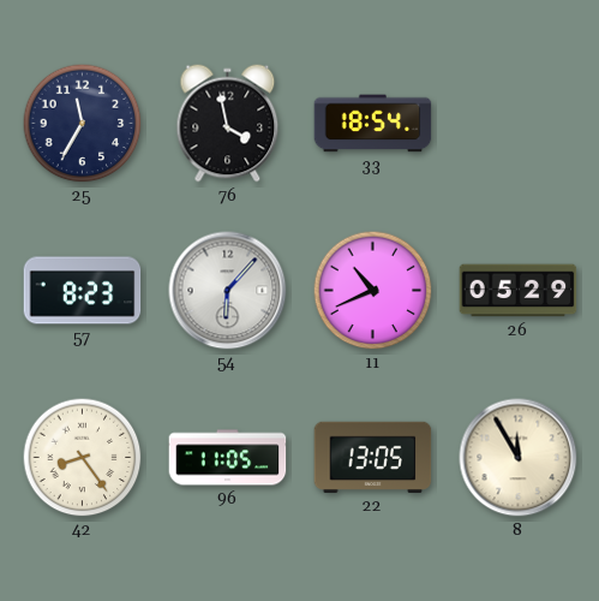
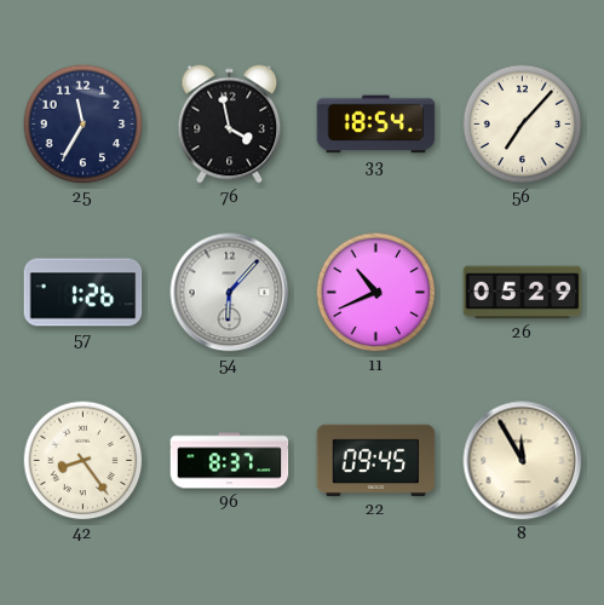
56: none -> 7:07 (523, 125)
57: 8:23 -> 1:26 (84, 293)
96: 11:05 -> 8:37 (230, 461)
22: 13:05 -> 09:45 (376, 460)
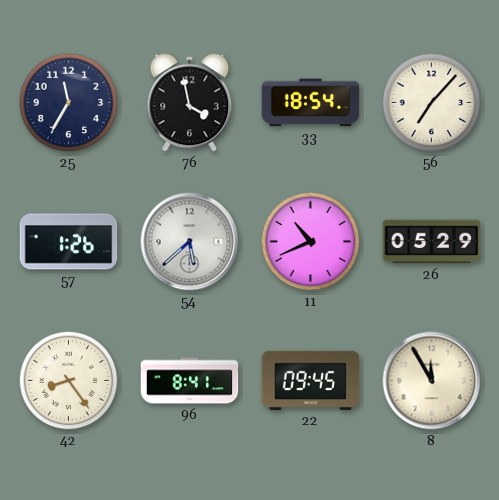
54: 6:07 -> 5:38 (190, 242)
96: 8:37 -> 8:41 (190, 381)
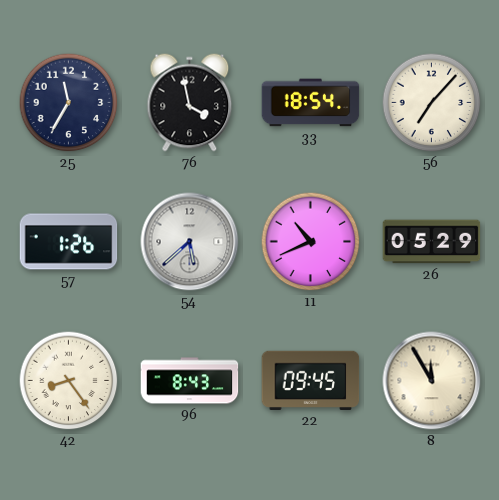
96: 8:41 -> 8:43 (190, 381)
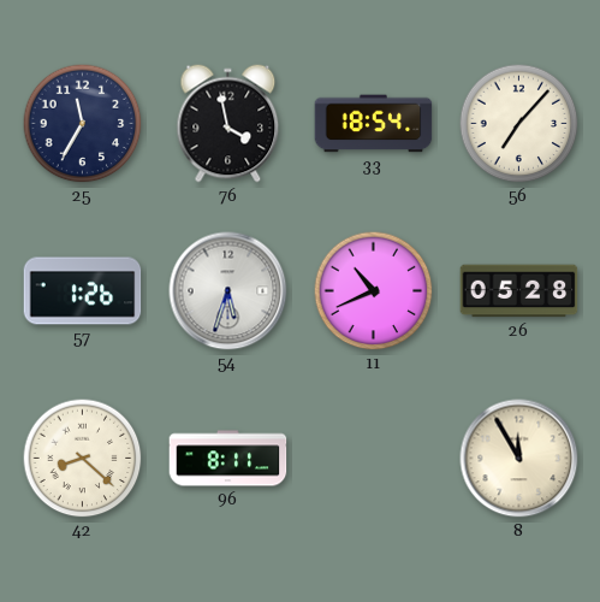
54: 5:38 -> 5:33 (228, 291)
26: 05:29 -> 05:28 (519, 291)
42: 8:24 -> 8:22 (83, 459)
96: 8:43 -> 8:11 (228, 459)
22: 09:45 -> none (311, 380)
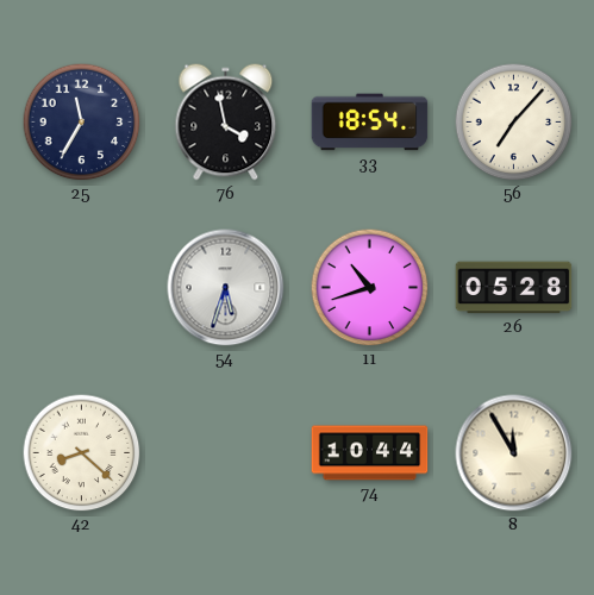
57: 1:26 -> none (83, 291)
11: 10:41 -> 10:42 (370, 288)
96: 8:11 -> none (228, 459)
74: none -> 10:44 (370, 453)
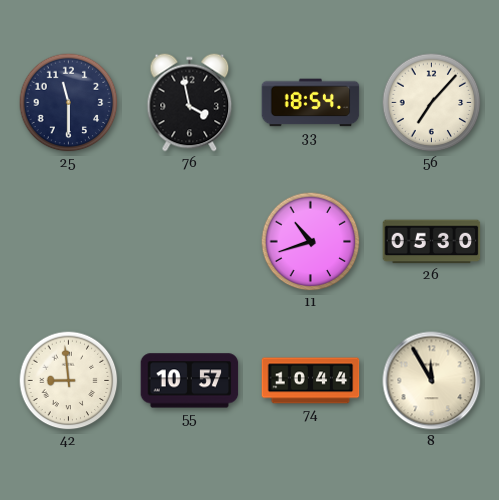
25: 11:35 -> 11:30 (69, 103)
54: 5:33 -> none (226, 288)
26: 05:28 -> 05:30 (432, 242)
42: 8:22 -> 8:59 (69, 381)
55: none -> 10:57 (190, 381)
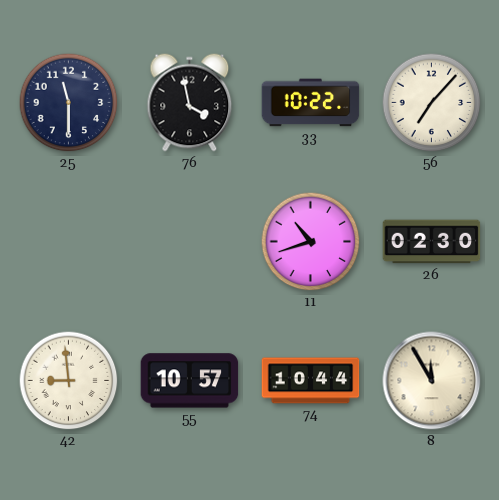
33: 18:54 -> 10:22 (311, 103)
26: 05:30 -> 02:30 (432, 242)
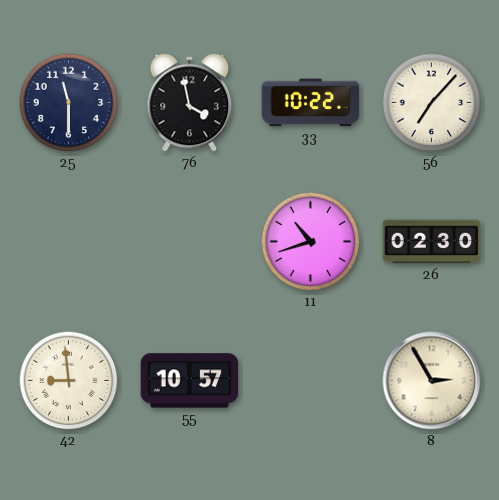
74: 10:44 -> none (311, 381)
8: 11:55 -> 2:55 (432, 381)
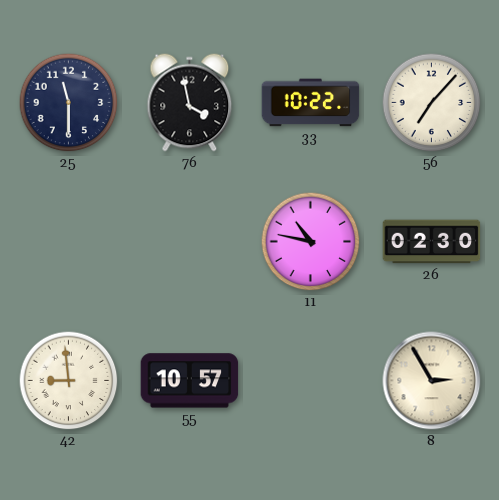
11: 10:42 -> 10:47 (311, 242)
